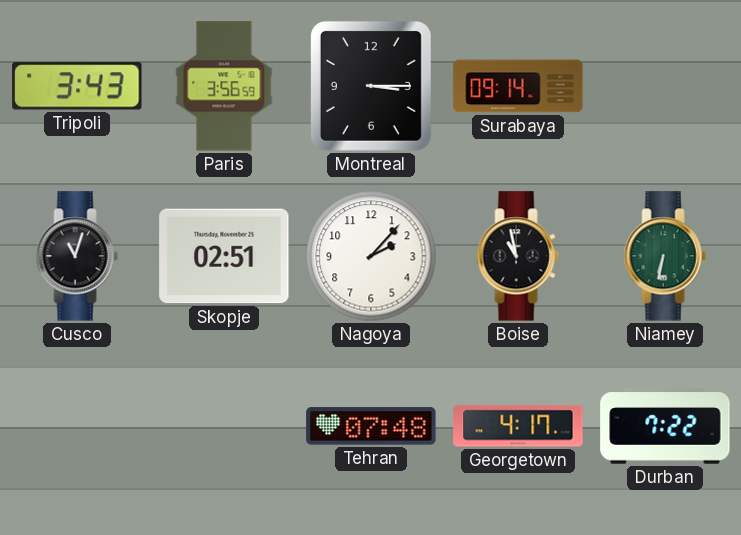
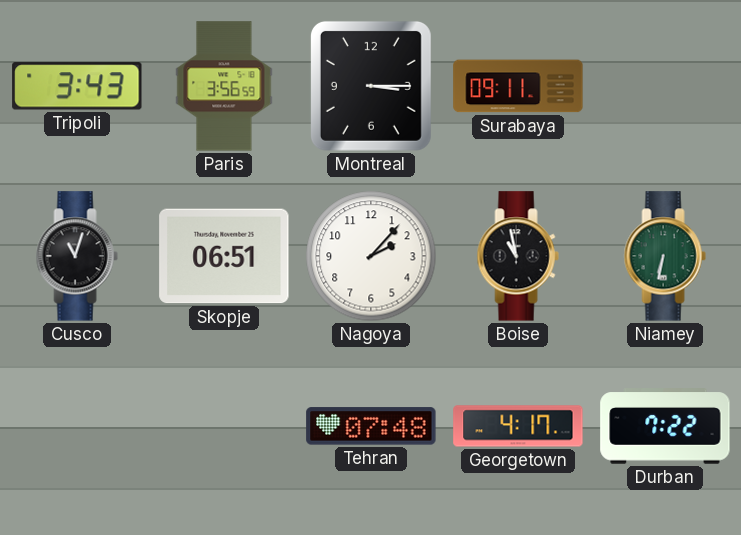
Surabaya: 09:14 -> 09:11 (518, 86)
Skopje: 02:51 -> 06:51 (224, 256)
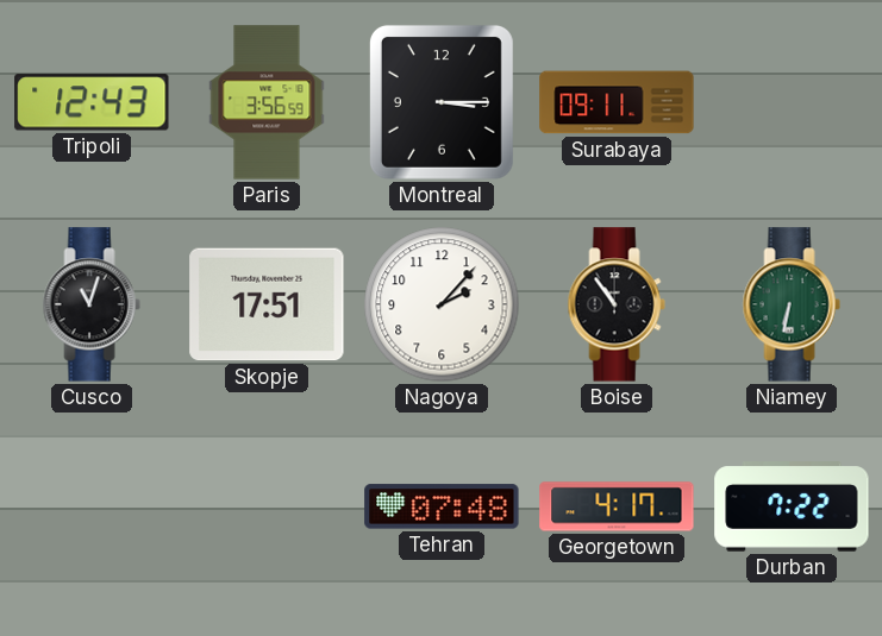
Tripoli: 3:43 -> 12:43 (92, 102)
Skopje: 06:51 -> 17:51 (267, 304)
Boise: 10:58 -> 10:54 (617, 304)
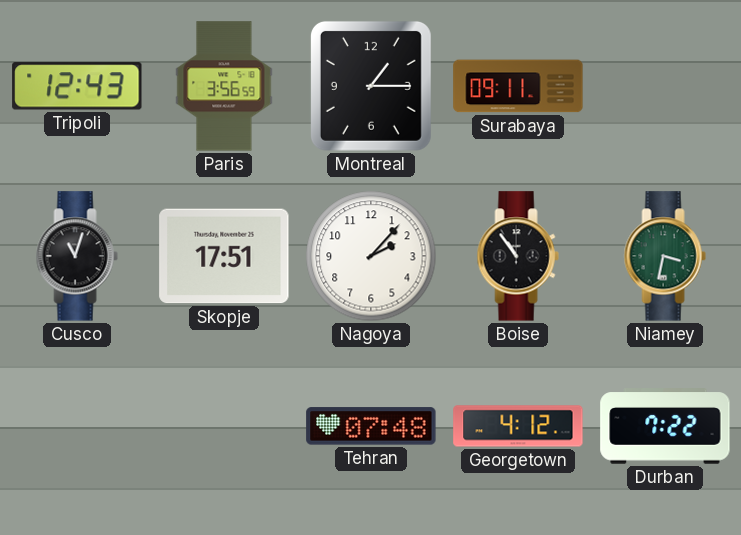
Montreal: 3:15 -> 1:15 (371, 86)
Niamey: 6:32 -> 3:32 (665, 256)
Georgetown: 4:17 -> 4:12 (518, 426)
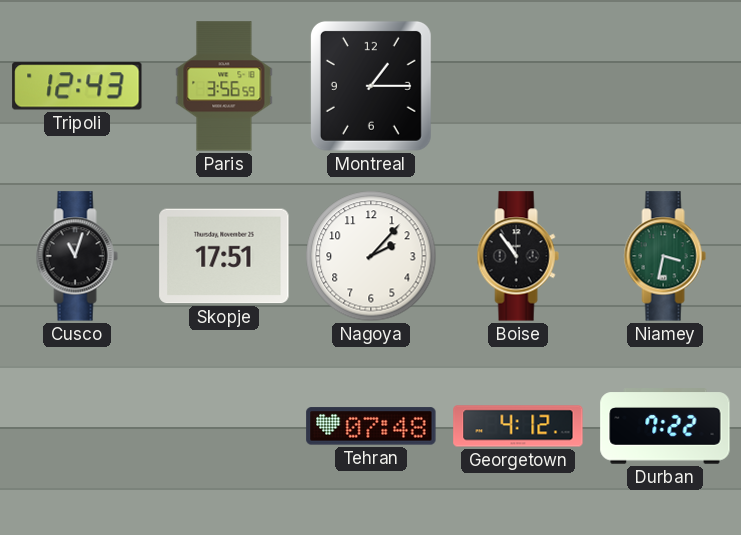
Surabaya: 09:11 -> none (518, 86)
